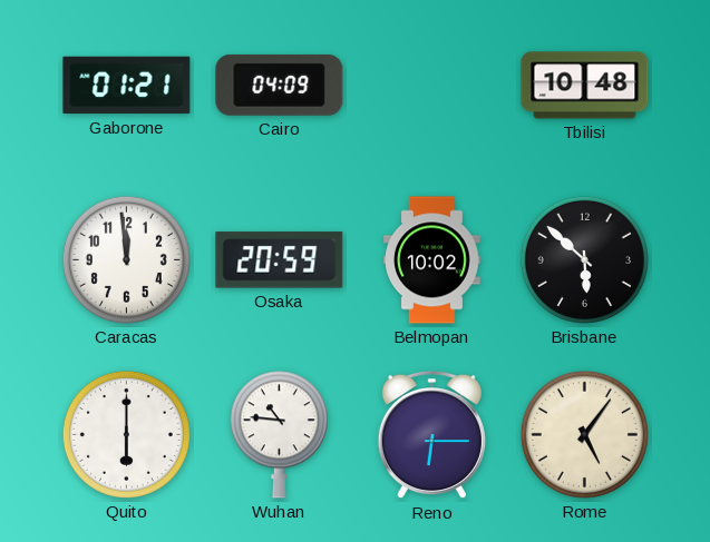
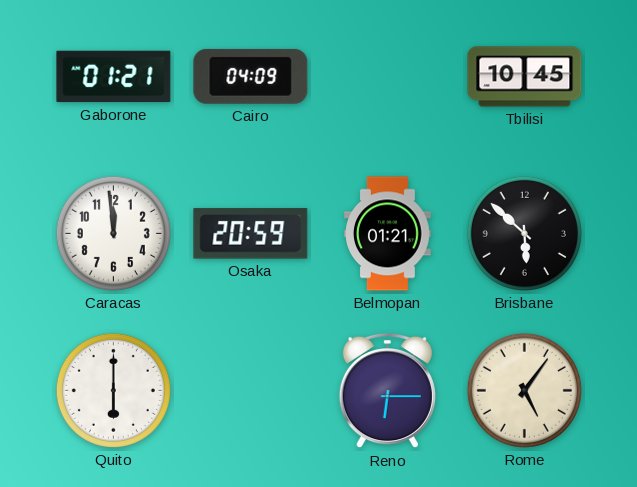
Tbilisi: 10:48 -> 10:45 (525, 77)
Belmopan: 10:02 -> 01:21 (388, 234)
Wuhan: 10:46 -> none (279, 435)
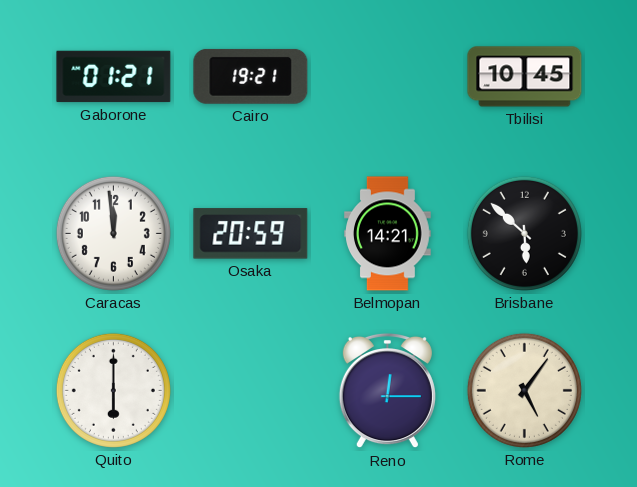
Cairo: 04:09 -> 19:21 (251, 76)
Belmopan: 01:21 -> 14:21 (388, 234)
Reno: 6:15 -> 12:15 (387, 391)
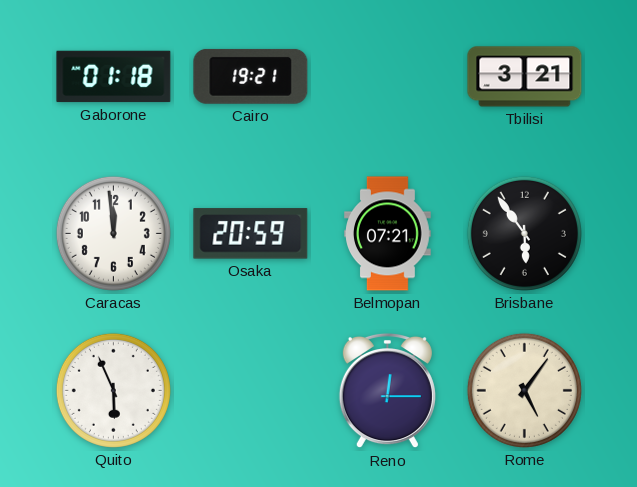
Gaborone: 01:21 -> 01:18 (114, 77)
Tbilisi: 10:45 -> 3:21 (525, 77)
Belmopan: 14:21 -> 07:21 (388, 234)
Brisbane: 5:52 -> 5:54 (524, 233)
Quito: 6:00 -> 5:56 (113, 390)
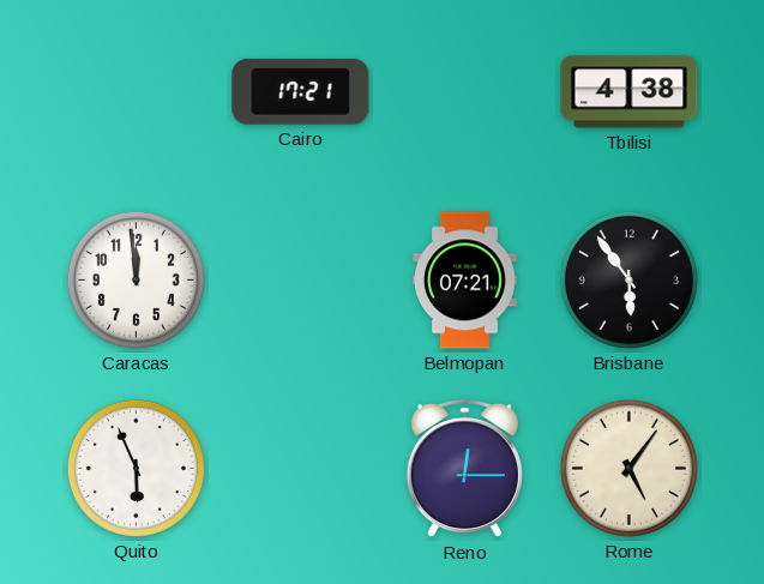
Gaborone: 01:18 -> none (114, 77)
Cairo: 19:21 -> 17:21 (301, 91)
Tbilisi: 3:21 -> 4:38 (630, 92)
Osaka: 20:59 -> none (251, 234)
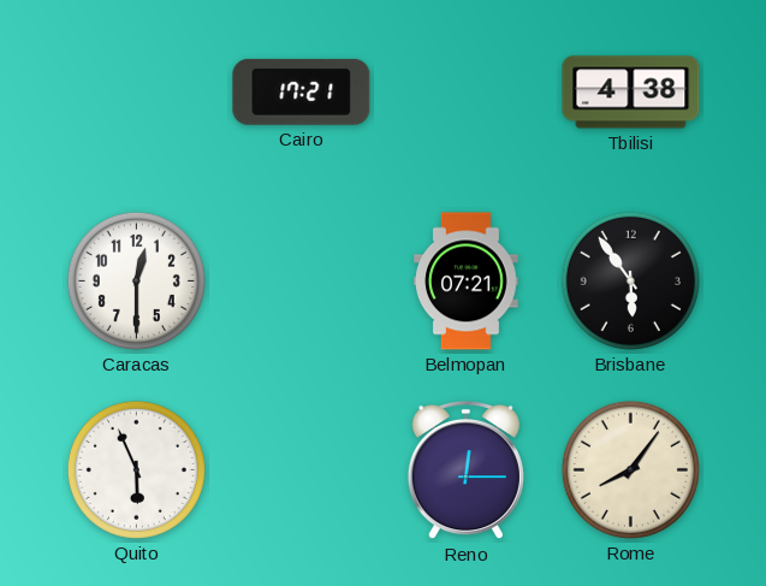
Caracas: 11:59 -> 12:30 (136, 280)
Rome: 5:06 -> 8:06 (630, 469)
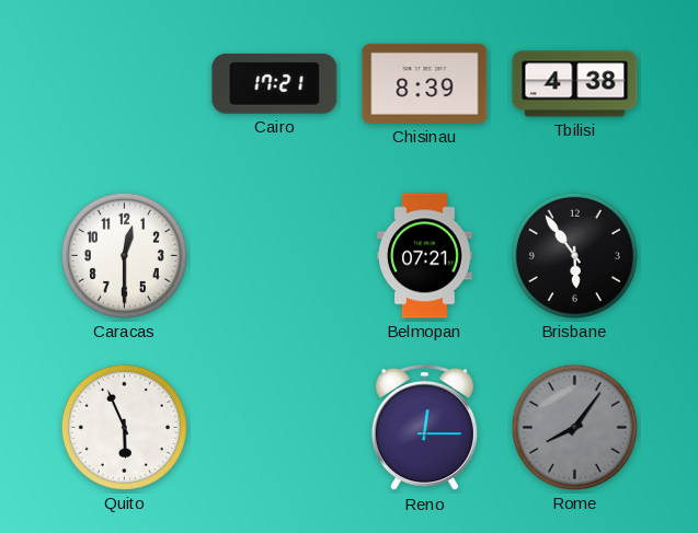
Chisinau: none -> 8:39 (425, 83)
Rome dial: cream -> grey (574, 427)
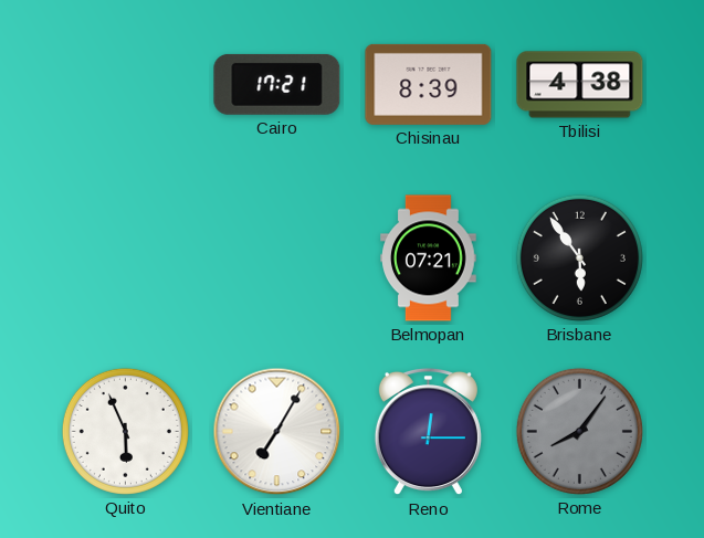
Caracas: 12:30 -> none (124, 255)
Vientiane: none -> 7:05 (277, 432)
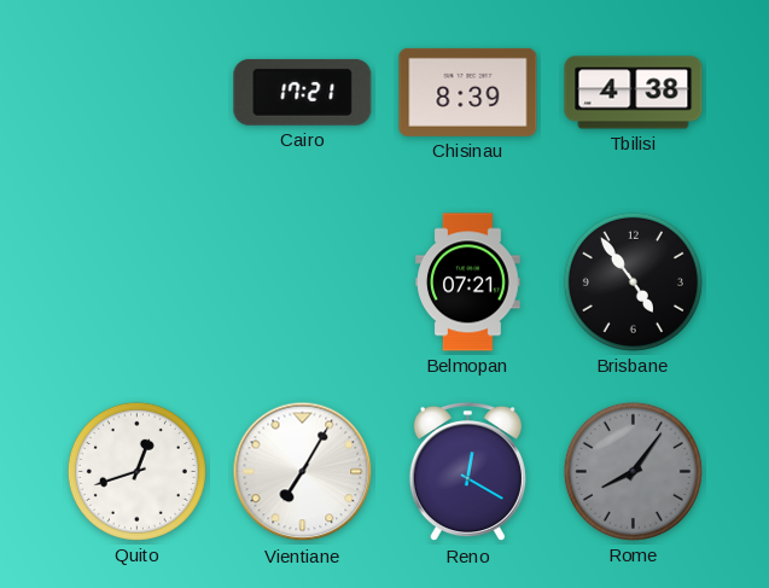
Brisbane: 5:54 -> 4:54 (633, 281)
Quito: 5:56 -> 12:42 (136, 471)
Reno: 12:15 -> 12:20 (467, 472)
